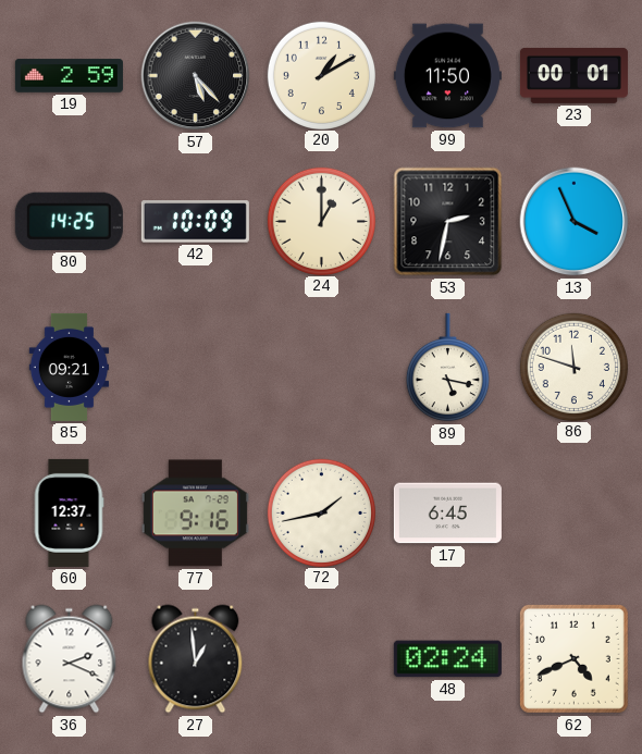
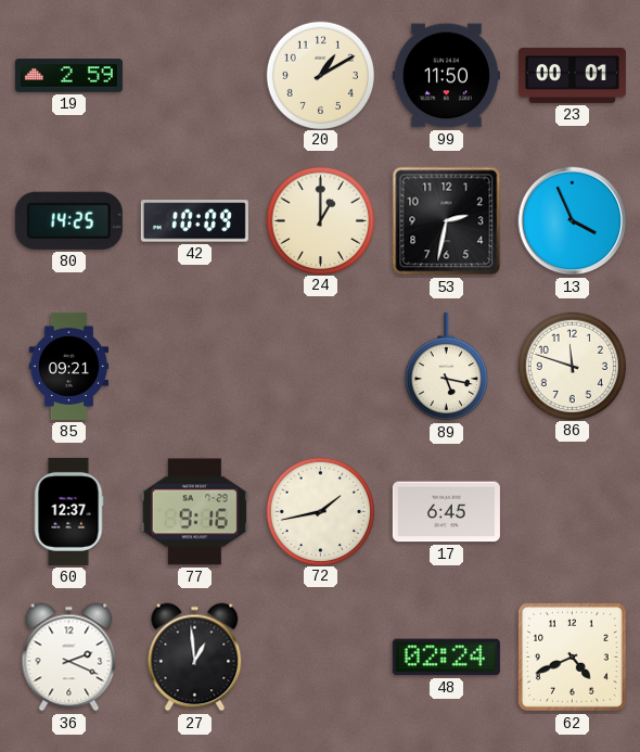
57: 5:23 -> none (196, 76)
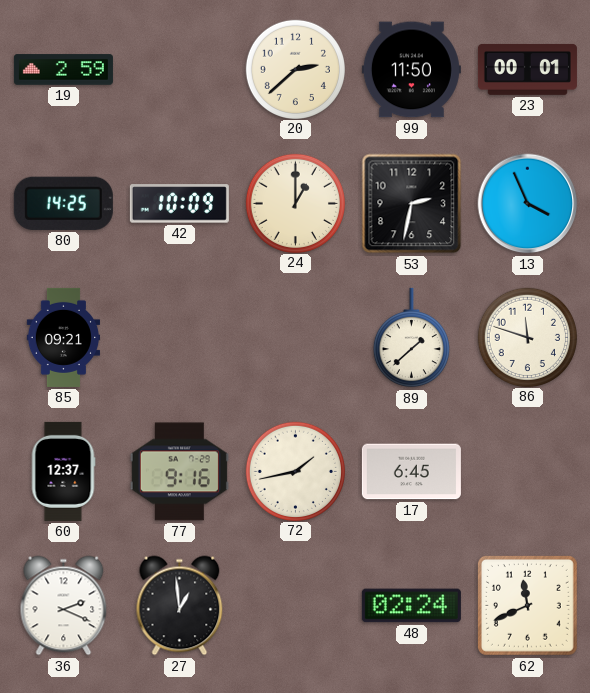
20: 1:10 -> 2:38 (295, 69)
89: 5:17 -> 1:38 (411, 338)
62: 4:41 -> 11:41 (527, 605)
